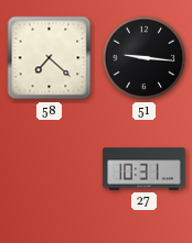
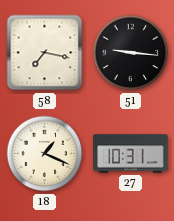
58: 7:22 -> 7:17 (45, 53)
18: none -> 1:19 (45, 154)
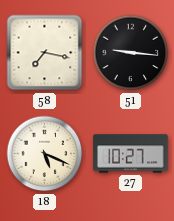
18: 1:19 -> 5:19 (45, 154)
27: 10:31 -> 10:27 (131, 154)
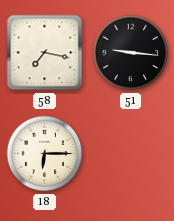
18: 5:19 -> 6:15 (45, 154)
27: 10:27 -> none (131, 154)
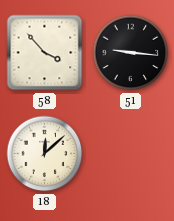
58: 7:17 -> 3:53 (45, 53)
18: 6:15 -> 12:08 (45, 154)
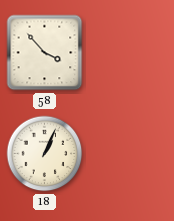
51: 9:16 -> none (131, 53)
18: 12:08 -> 1:04 (45, 154)
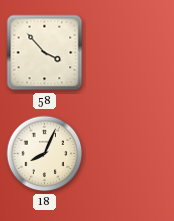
18: 1:04 -> 8:04 (45, 154)
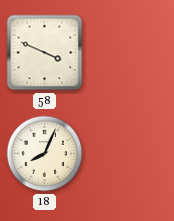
58: 3:53 -> 3:49 (45, 53)
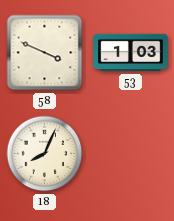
53: none -> 1:03 (131, 53)
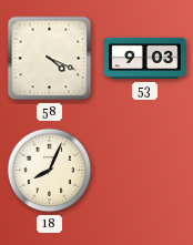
58: 3:49 -> 4:19 (50, 59)
53: 1:03 -> 9:03 (145, 59)
